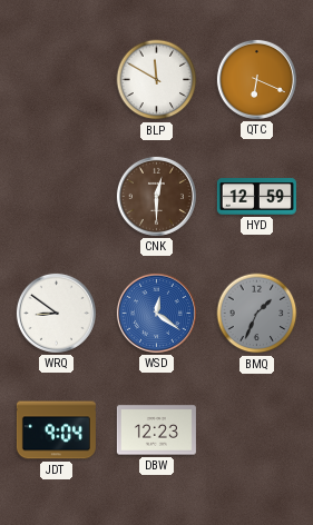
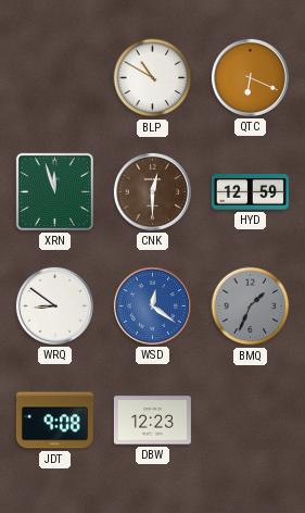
BLP: 11:50 -> 10:50 (153, 78)
XRN: none -> 11:57 (54, 191)
JDT: 9:04 -> 9:08 (54, 421)
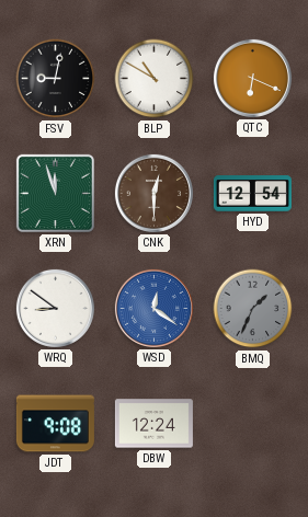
FSV: none -> 9:02 (56, 79)
HYD: 12:59 -> 12:54 (252, 194)
DBW: 12:23 -> 12:24 (153, 424)
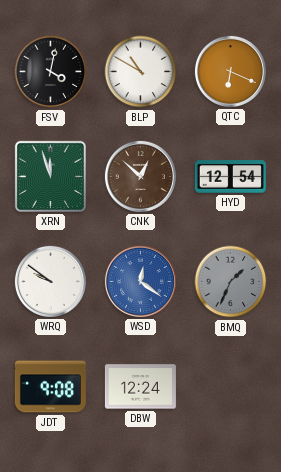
FSV: 9:02 -> 4:02 (51, 72)
CNK: 12:30 -> 12:52 (140, 176)
WRQ: 8:51 -> 9:51 (50, 281)
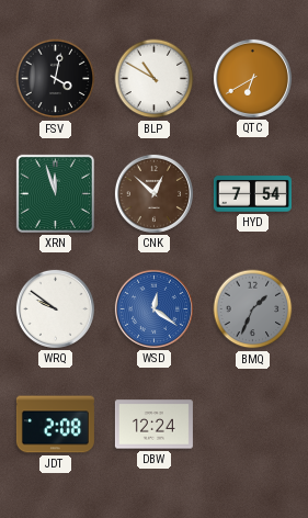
QTC: 6:19 -> 6:40 (252, 78)
HYD: 12:54 -> 7:54 (252, 194)
JDT: 9:08 -> 2:08 (55, 425)
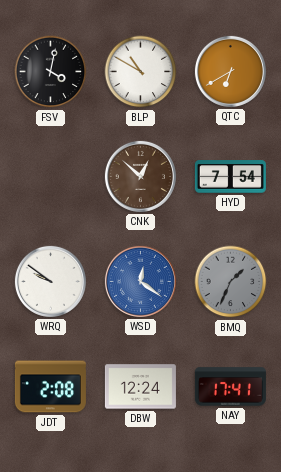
XRN: 11:57 -> none (55, 193)
NAY: none -> 17:41 (230, 387)
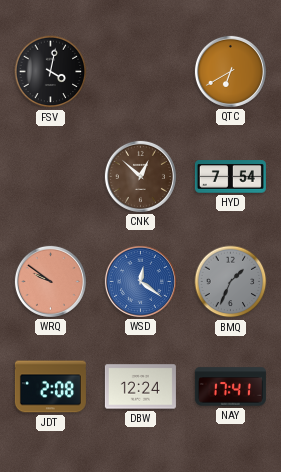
BLP: 10:50 -> none (141, 72)
WRQ dial: white -> salmon (50, 281)
